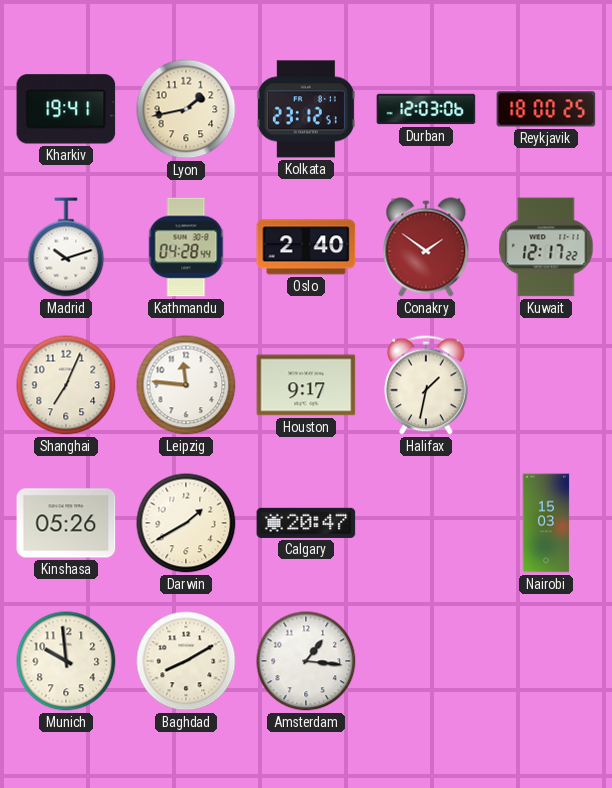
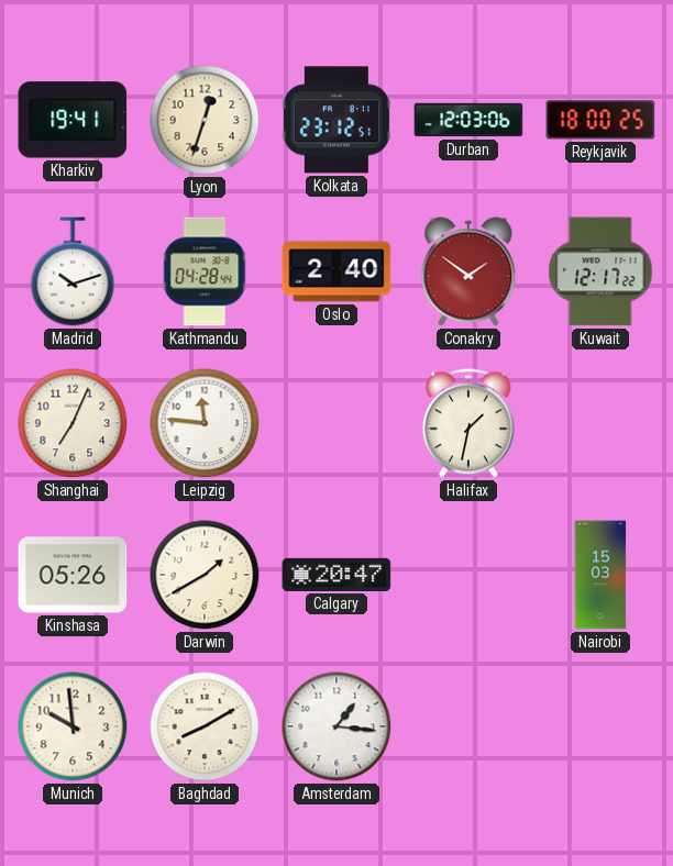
Lyon: 1:43 -> 12:33 (205, 120)
Houston: 9:17 -> none (306, 385)
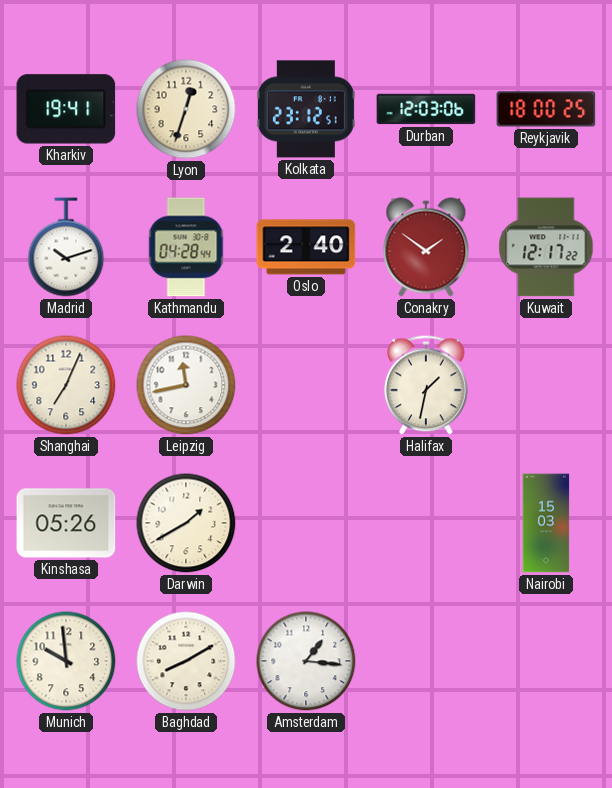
Leipzig: 11:46 -> 11:43 (186, 385)
Calgary: 20:47 -> none (336, 575)
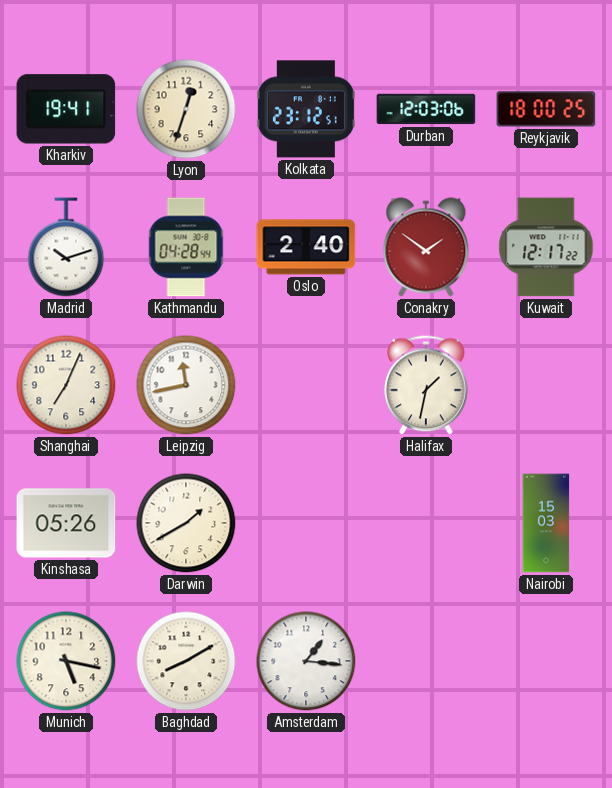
Munich: 9:59 -> 5:17 (66, 661)
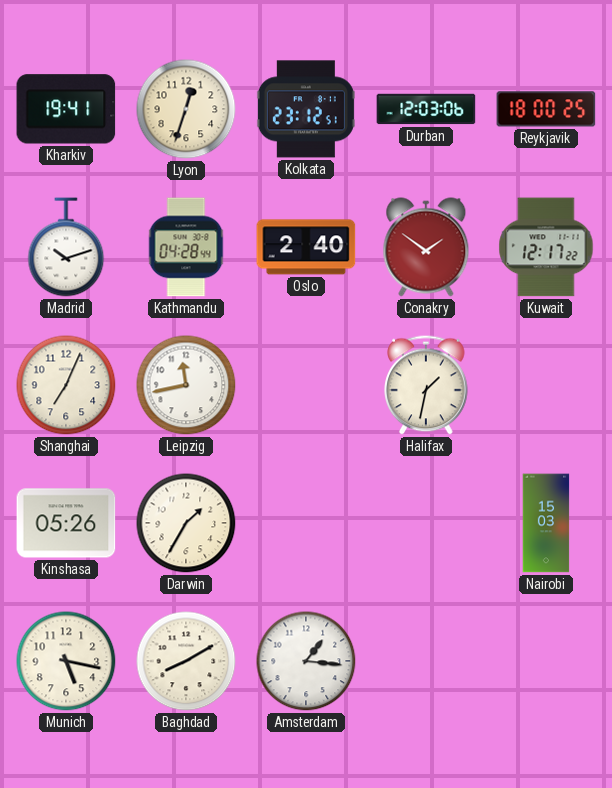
Darwin: 1:40 -> 1:35 (186, 523)
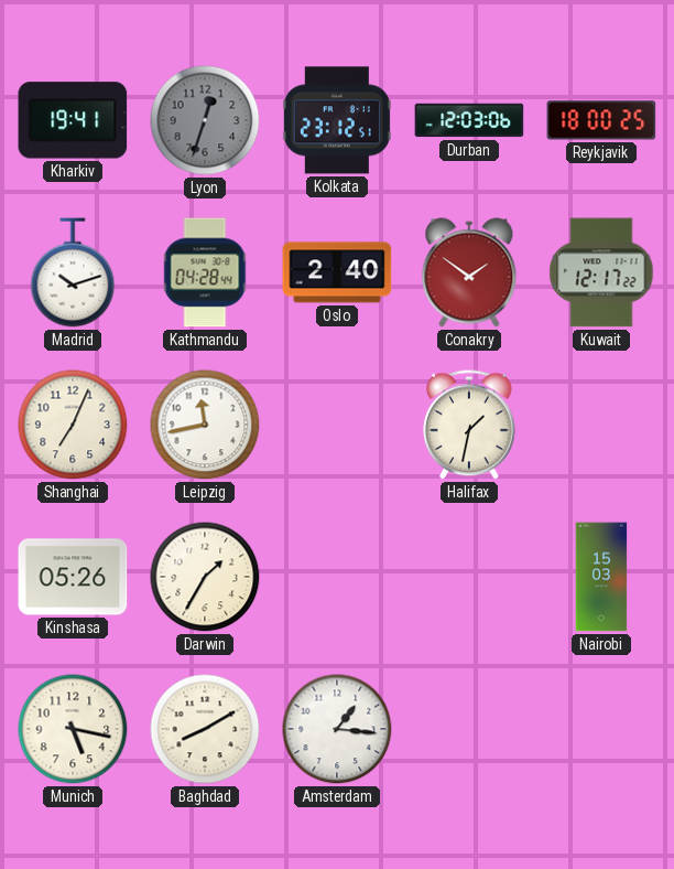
Lyon dial: cream -> grey (205, 120)
